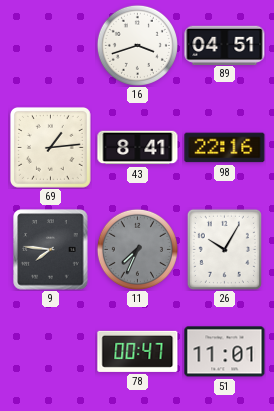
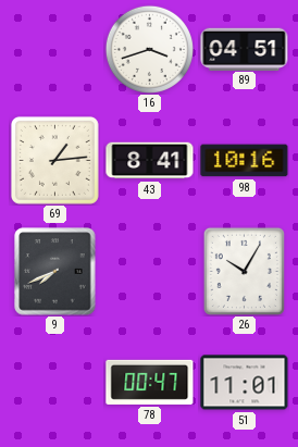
98: 22:16 -> 10:16 (245, 161)
9: 7:46 -> 7:41 (55, 272)
11: 7:34 -> none (137, 249)
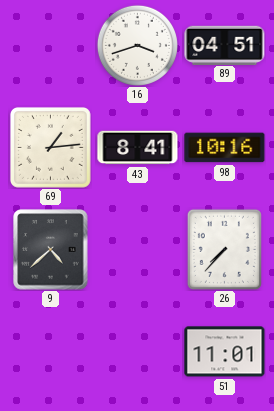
9: 7:41 -> 4:38 (51, 250)
26: 10:05 -> 7:37 (224, 249)
78: 00:47 -> none (150, 382)
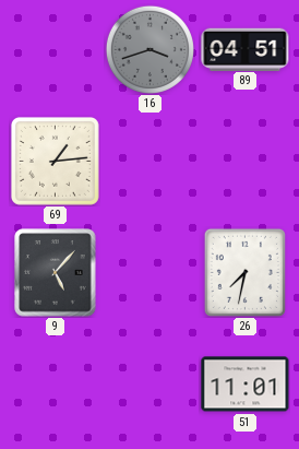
16 dial: white -> grey (149, 49)
43: 8:41 -> none (138, 148)
98: 10:16 -> none (225, 148)
9: 4:38 -> 5:07 (56, 273)
26: 7:37 -> 7:32 (244, 272)
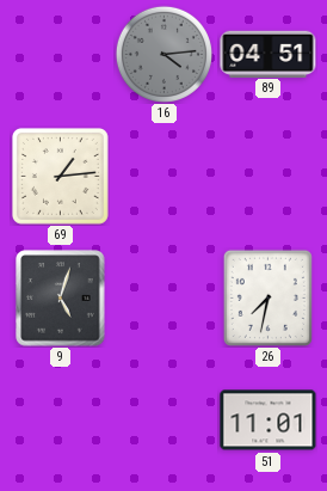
16: 3:42 -> 4:14 (163, 54)
9: 5:07 -> 5:03 (61, 299)
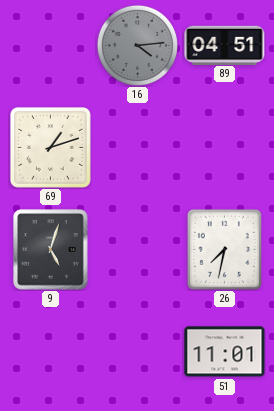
69: 1:14 -> 1:12 (50, 147)
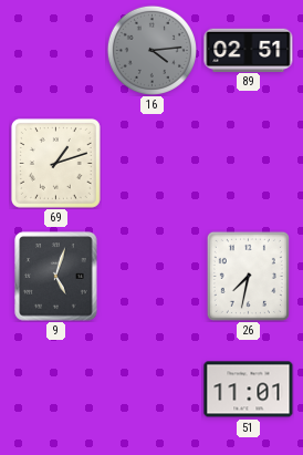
89: 04:51 -> 02:51 (249, 50)
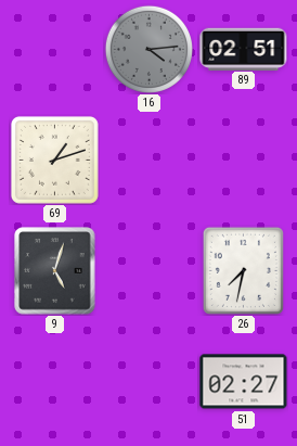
51: 11:01 -> 02:27 (244, 382)
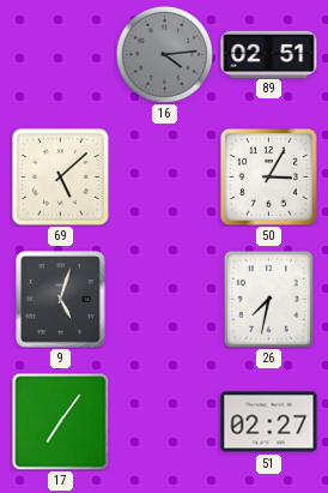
69: 1:12 -> 5:08 (60, 176)
50: none -> 3:05 (268, 176)
17: none -> 7:06 (60, 421)
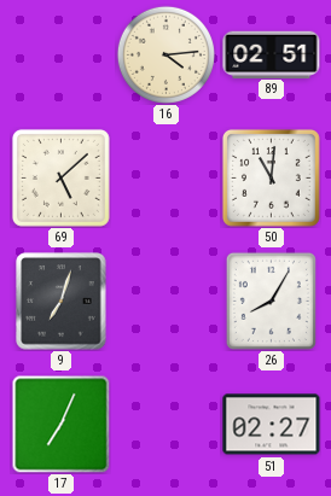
16 dial: grey -> cream (165, 54)
50: 3:05 -> 11:01 (271, 177)
9: 5:03 -> 7:03 (62, 302)
26: 7:32 -> 8:05 (271, 300)
17: 7:06 -> 7:04 (60, 424)
